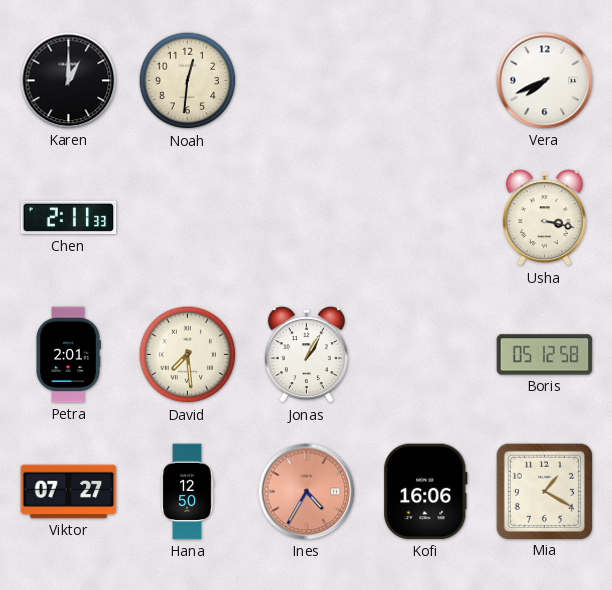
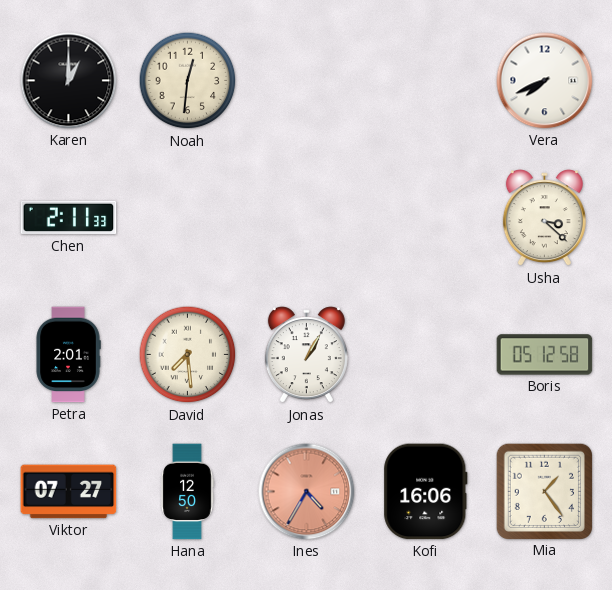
Usha: 3:17 -> 3:22 (544, 218)
Mia: 1:20 -> 1:24 (544, 491)
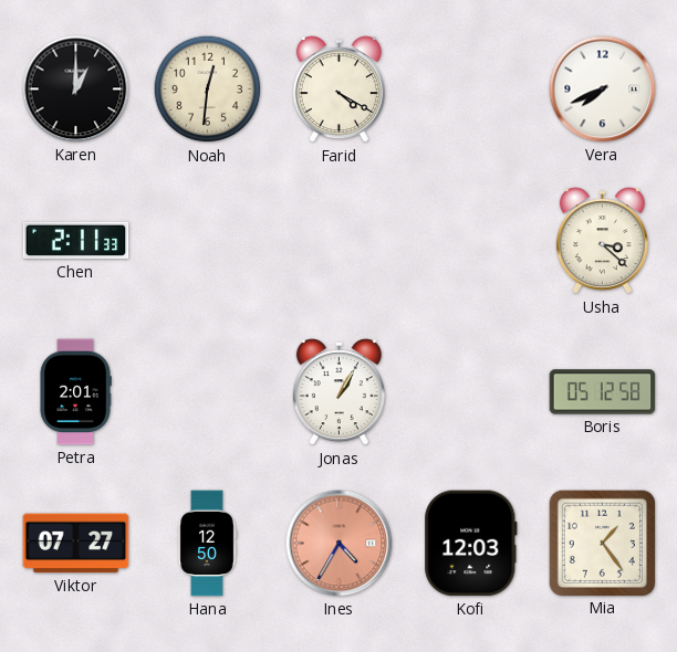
Farid: none -> 4:20 (338, 90)
David: 7:29 -> none (188, 355)
Kofi: 16:06 -> 12:03 (471, 544)
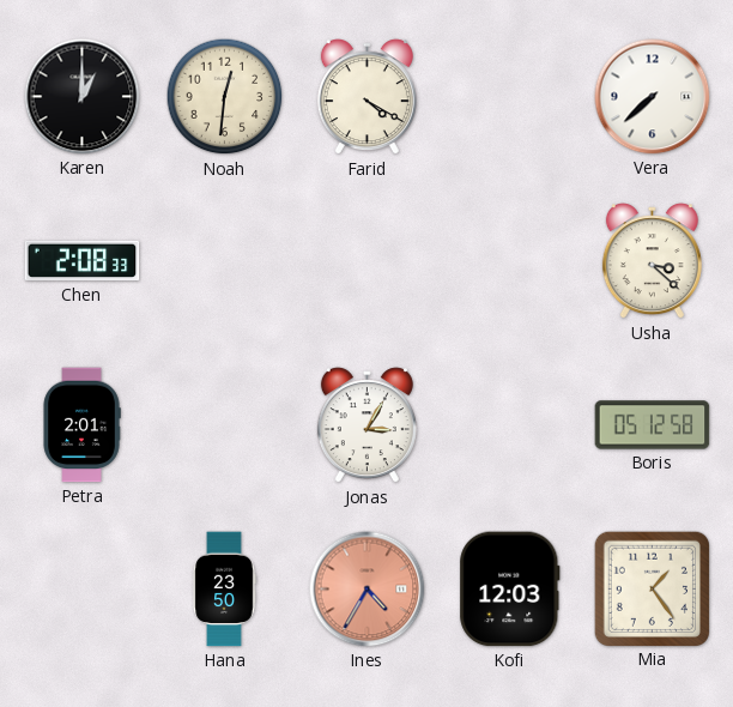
Vera: 7:41 -> 7:38 (653, 97)
Chen: 2:11 -> 2:08 (83, 261)
Jonas: 1:05 -> 3:05 (366, 425)
Viktor: 07:27 -> none (76, 544)
Hana: 12:50 -> 23:50 (224, 590)
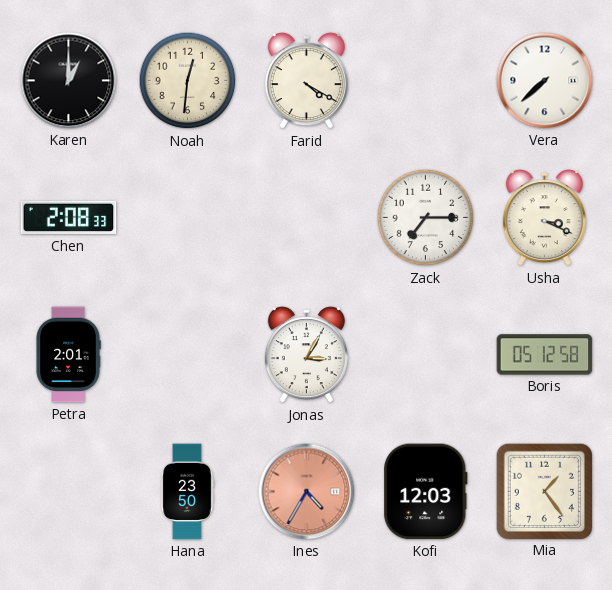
Zack: none -> 7:15 (426, 218)
Usha: 3:22 -> 3:19 (544, 218)
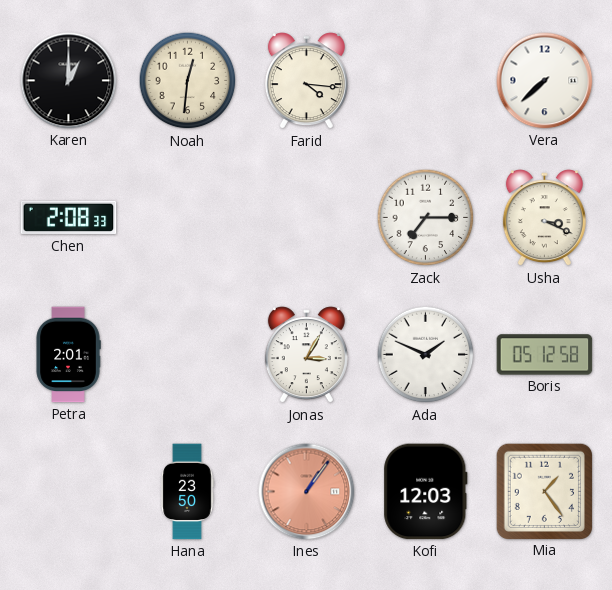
Farid: 4:20 -> 4:16 (306, 81)
Ada: none -> 1:49 (426, 355)
Ines: 4:35 -> 1:06 (307, 492)
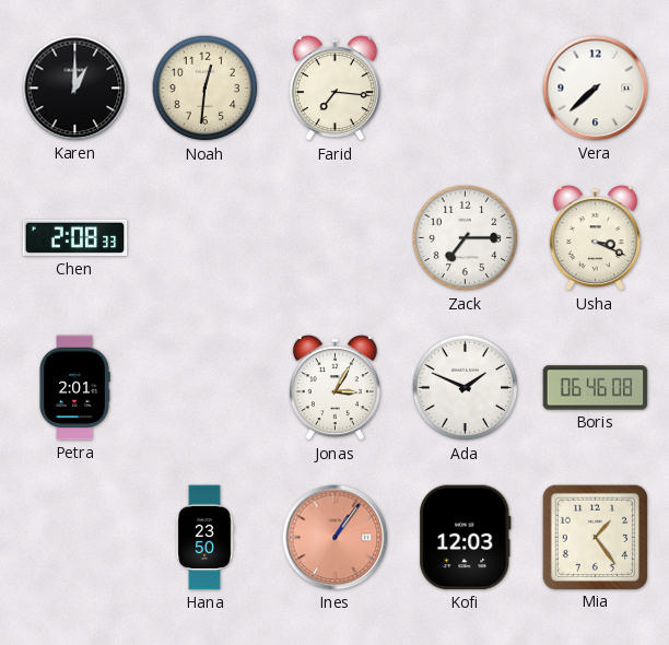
Farid: 4:16 -> 7:16 (334, 89)
Boris: 05:12 -> 06:46 (596, 388)
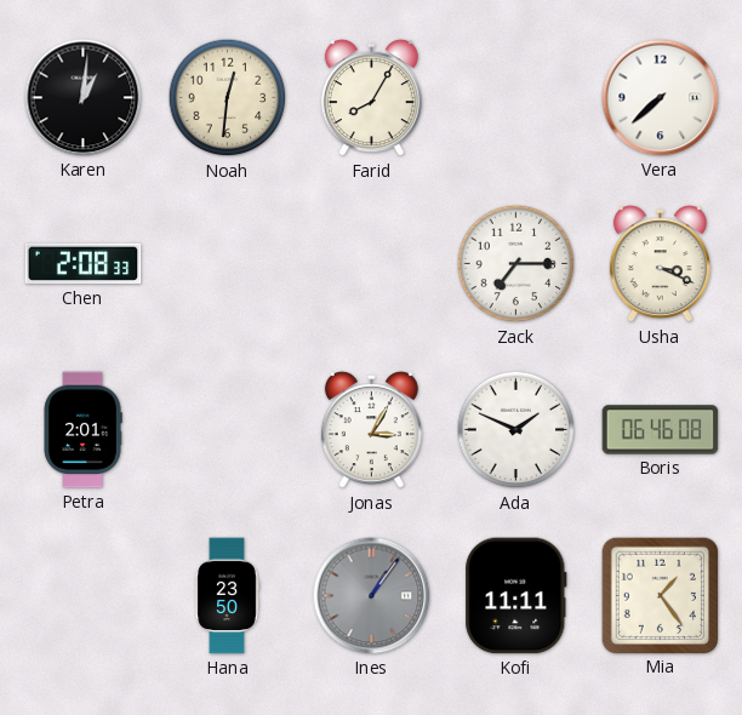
Karen: 1:00 -> 1:01 (84, 98)
Farid: 7:16 -> 8:05 (371, 98)
Ines dial: salmon -> grey (372, 596)
Kofi: 12:03 -> 11:11 (516, 596)
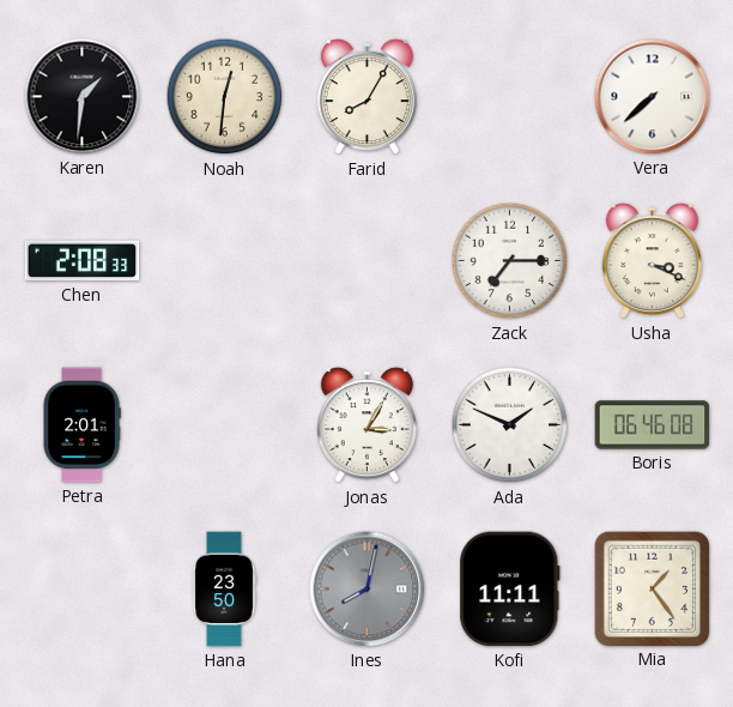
Karen: 1:01 -> 1:31 (83, 97)
Ines: 1:06 -> 8:02 (368, 590)
